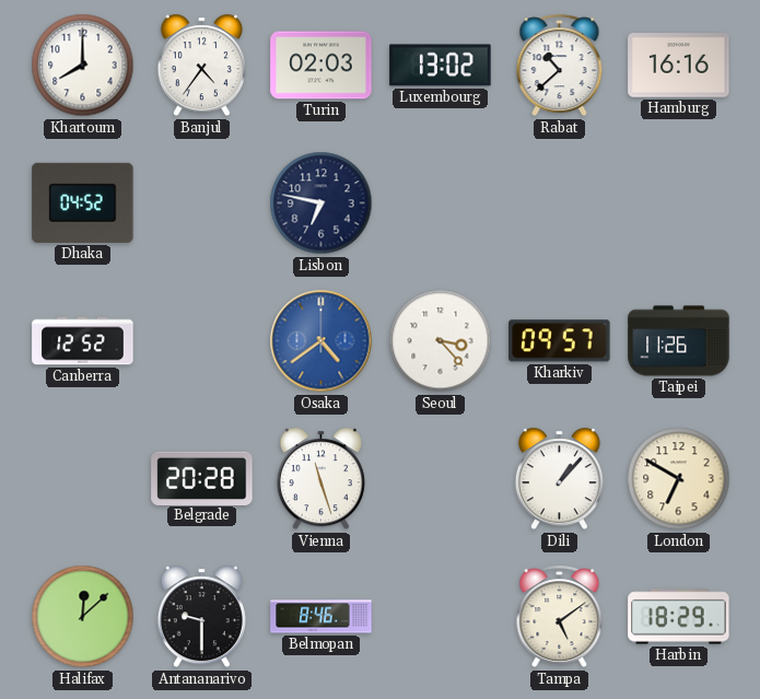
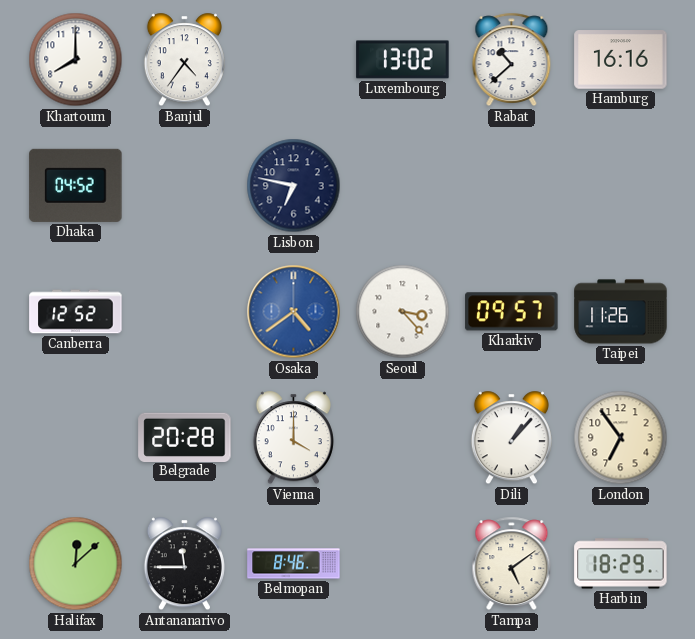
Turin: 02:03 -> none (321, 66)
Vienna: 11:27 -> 4:00 (293, 438)
London: 6:50 -> 6:54 (621, 438)
Antananarivo: 9:30 -> 11:45 (184, 564)
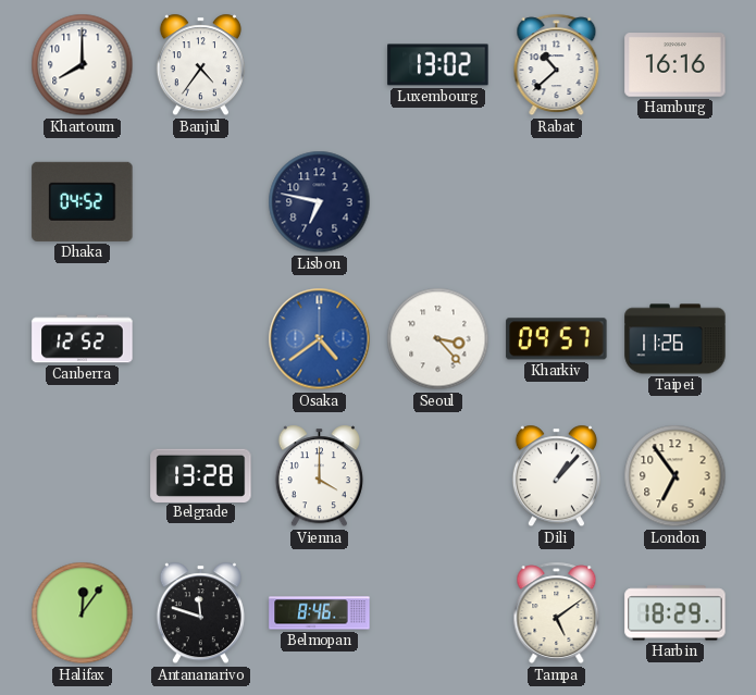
Belgrade: 20:28 -> 13:28 (201, 475)
Halifax: 12:08 -> 12:06 (83, 613)
Antananarivo: 11:45 -> 11:48 (200, 613)
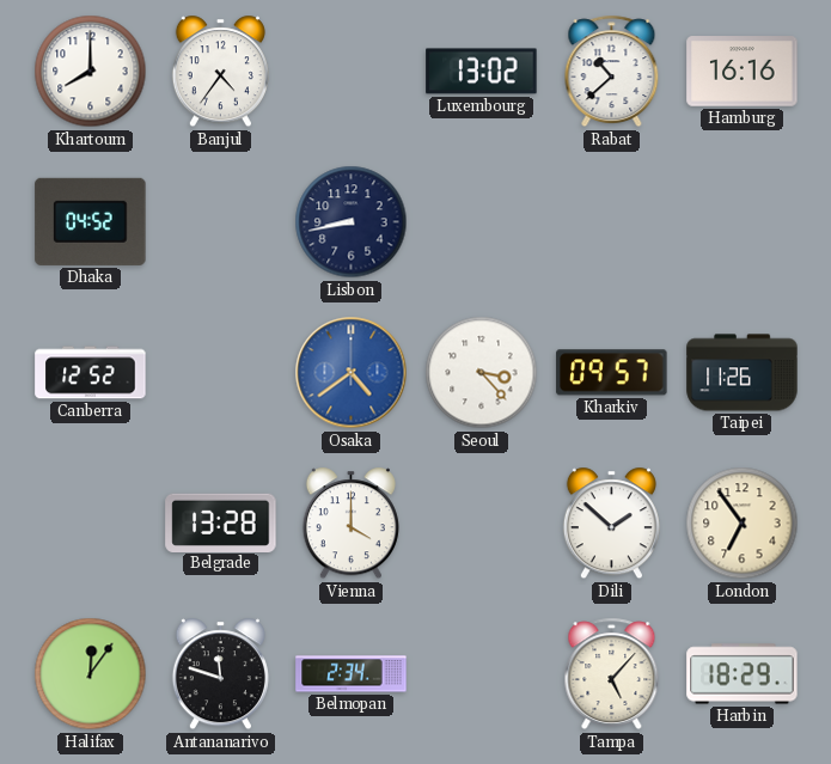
Lisbon: 6:47 -> 8:43 (352, 222)
Dili: 1:07 -> 1:52 (611, 524)
Belmopan: 8:46 -> 2:34 (352, 674)
Tampa: 5:09 -> 5:07 (612, 674)
